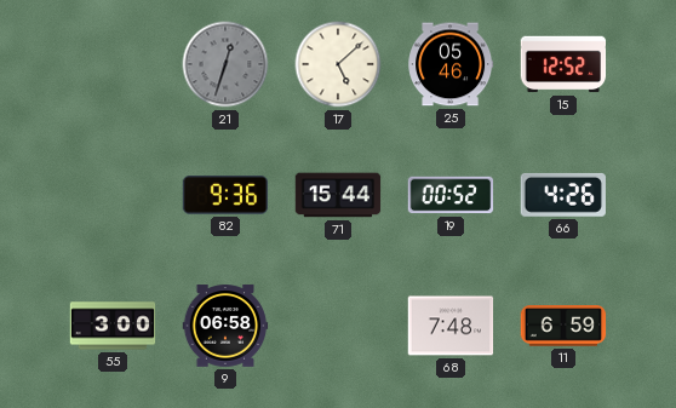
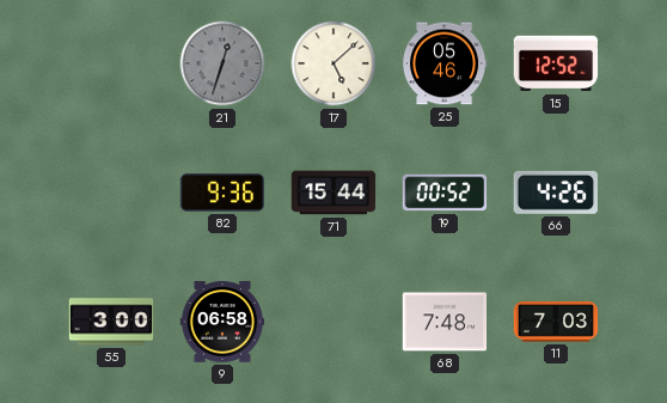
11: 6:59 -> 7:03 (556, 322)
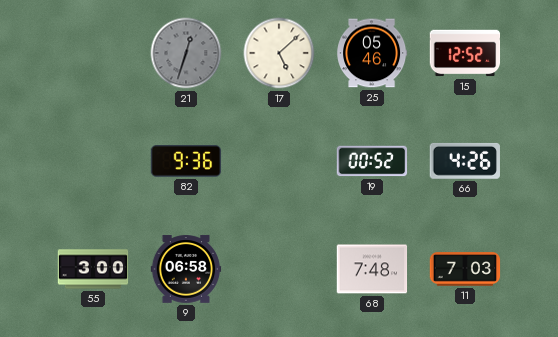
71: 15:44 -> none (333, 193)
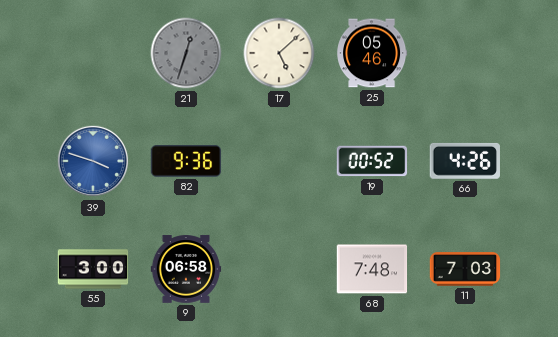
15: 12:52 -> none (465, 53)
39: none -> 3:48 (93, 161)
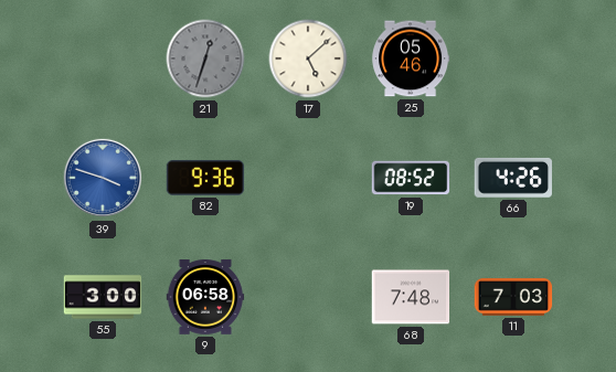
19: 00:52 -> 08:52 (411, 178)
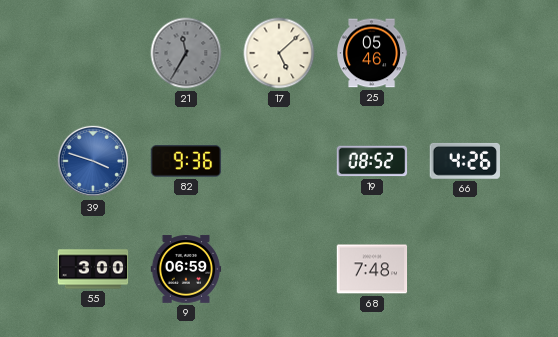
21: 12:33 -> 11:35 (186, 53)
9: 06:58 -> 06:59 (186, 269)
11: 7:03 -> none (513, 297)
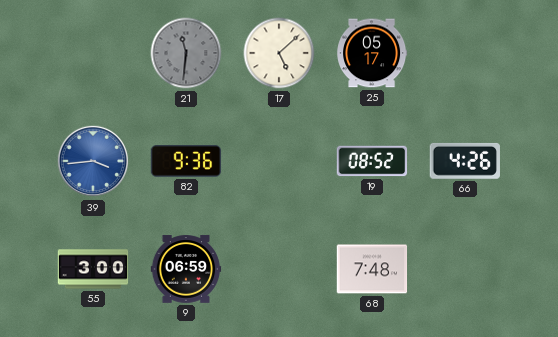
21: 11:35 -> 11:31 (186, 53)
25: 05:46 -> 05:17 (372, 53)
39: 3:48 -> 3:44 (93, 161)
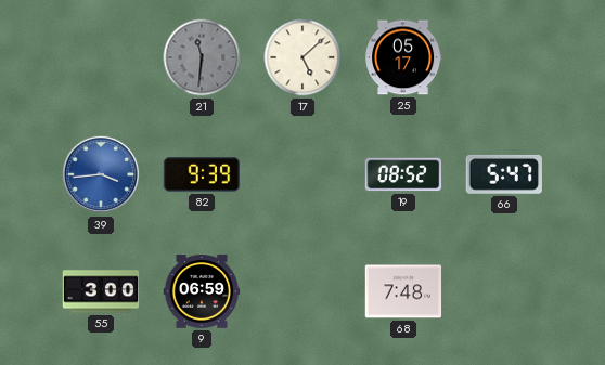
82: 9:36 -> 9:39 (202, 175)
66: 4:26 -> 5:47 (504, 174)
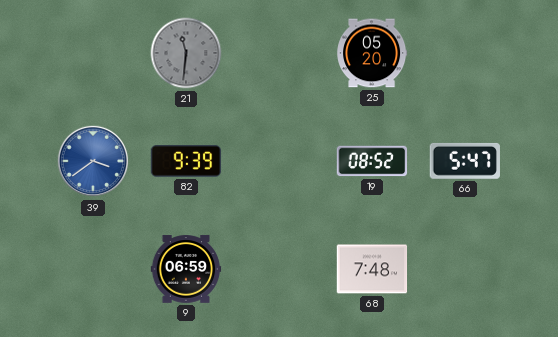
17: 5:08 -> none (302, 57)
25: 05:17 -> 05:20 (372, 53)
39: 3:44 -> 3:39 (93, 161)
55: 3:00 -> none (101, 291)
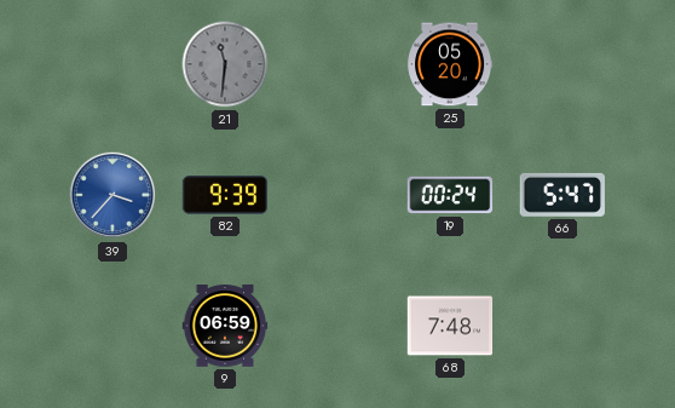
39: 3:39 -> 3:37 (112, 195)
19: 08:52 -> 00:24 (450, 195)
